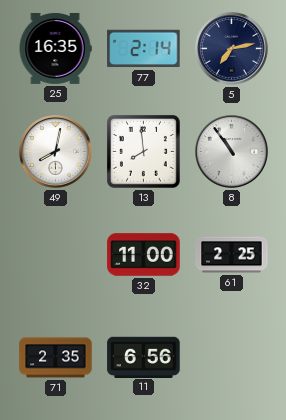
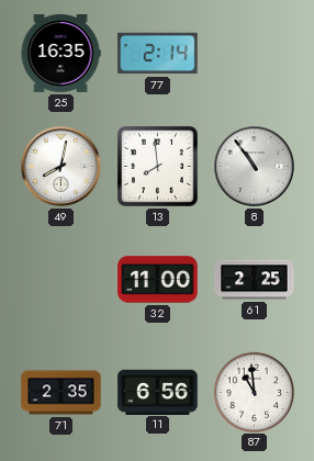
5: 7:13 -> none (232, 49)
87: none -> 10:59 (254, 392)
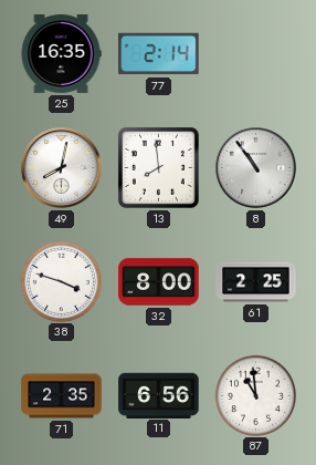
38: none -> 3:48 (61, 281)
32: 11:00 -> 8:00 (159, 282)
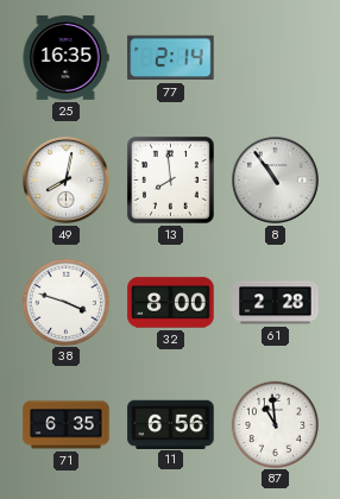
61: 2:25 -> 2:28 (276, 303)
71: 2:35 -> 6:35 (67, 425)
